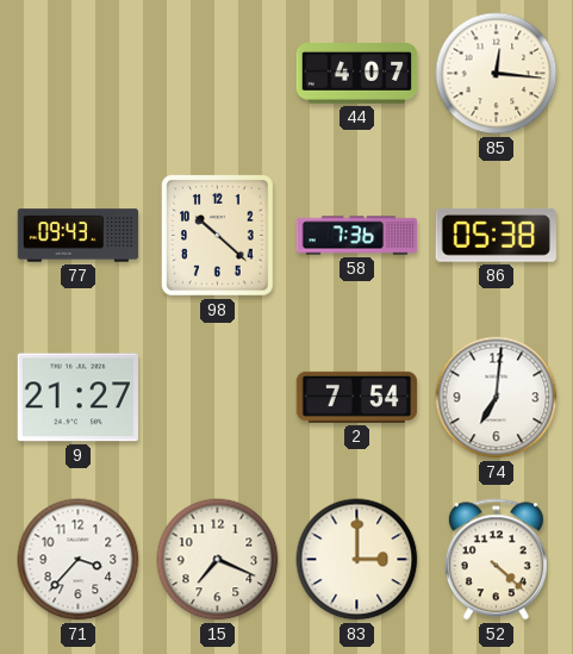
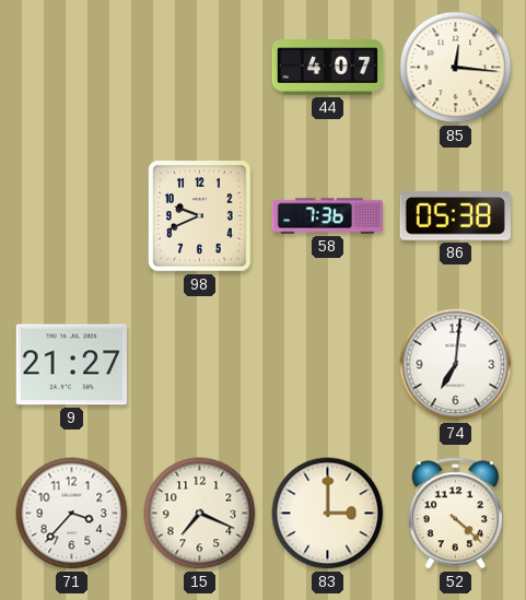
77: 09:43 -> none (79, 236)
98: 10:22 -> 9:41 (200, 216)
2: 7:54 -> none (357, 397)
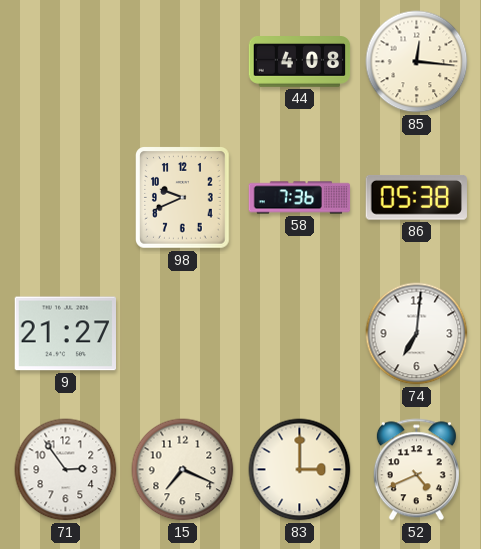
44: 4:07 -> 4:08 (300, 62)
71: 3:37 -> 2:54 (66, 470)
52: 4:22 -> 4:41 (416, 470)
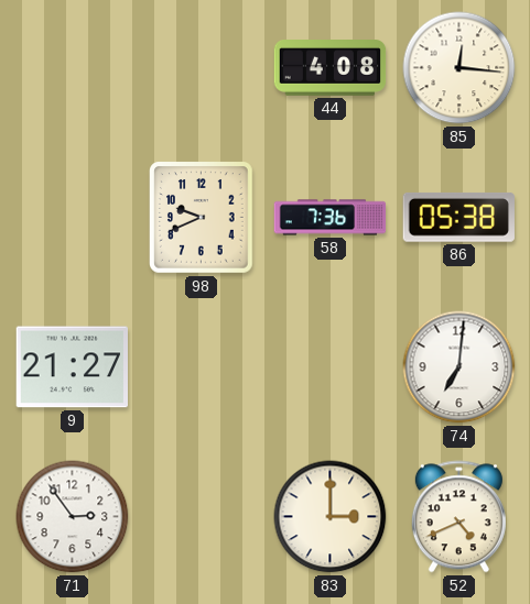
15: 7:19 -> none (183, 470)
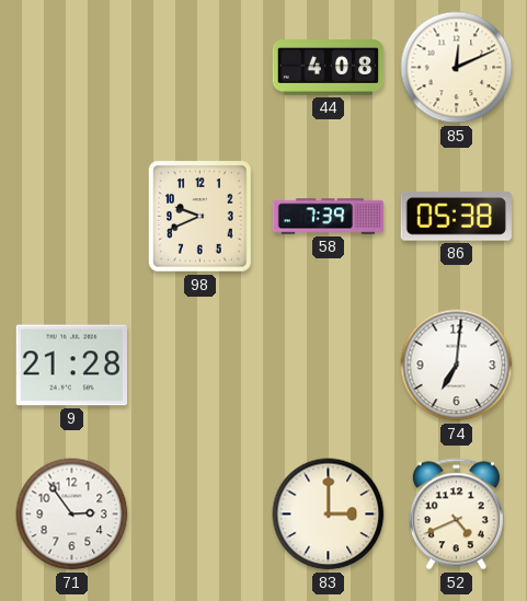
85: 12:16 -> 12:11 (457, 68)
58: 7:36 -> 7:39 (329, 217)
9: 21:27 -> 21:28 (71, 366)
